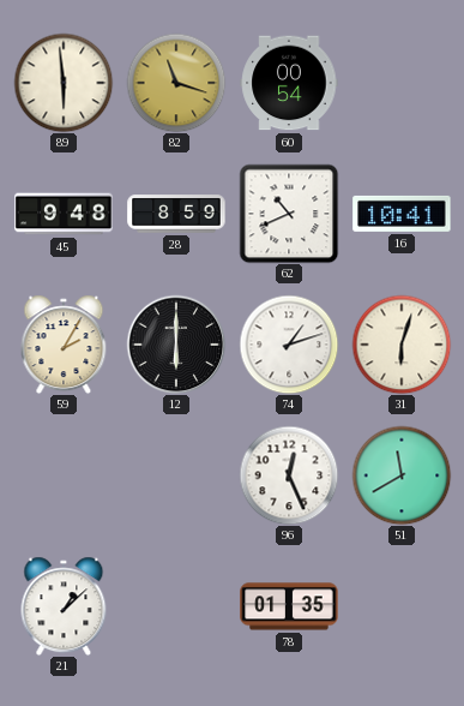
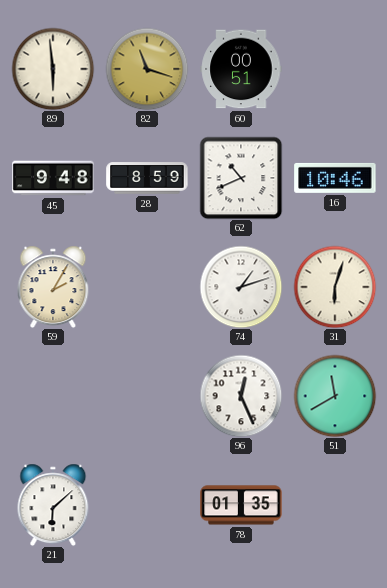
60: 00:54 -> 00:51 (241, 69)
16: 10:41 -> 10:46 (335, 178)
12: 6:00 -> none (176, 345)
21: 1:08 -> 6:08 (53, 505)
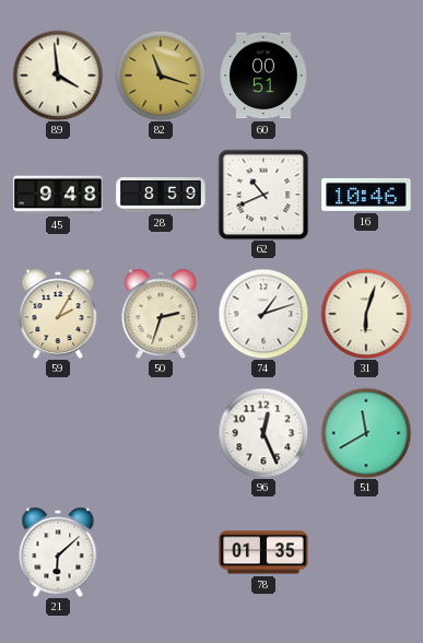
89: 5:59 -> 3:59 (58, 75)
50: none -> 2:33 (161, 314)
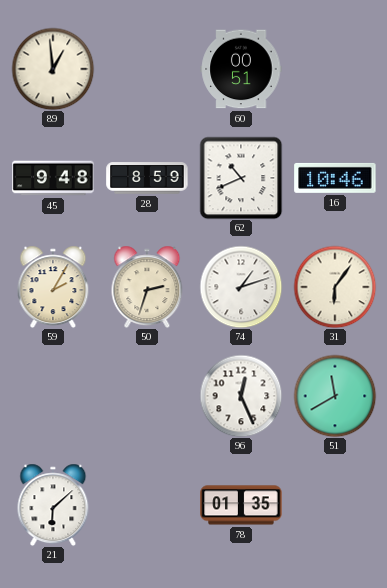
89: 3:59 -> 12:59 (53, 69)
82: 11:18 -> none (161, 75)
31: 6:03 -> 6:06 (335, 287)
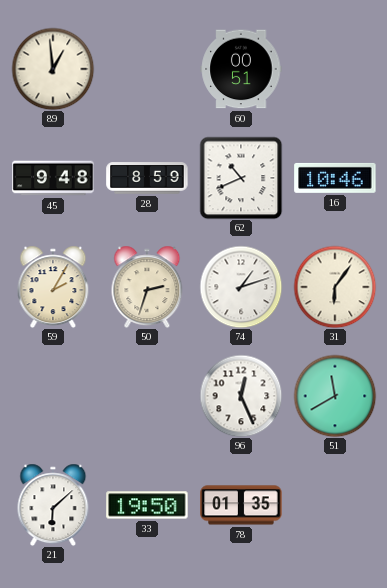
33: none -> 19:50 (147, 505)
